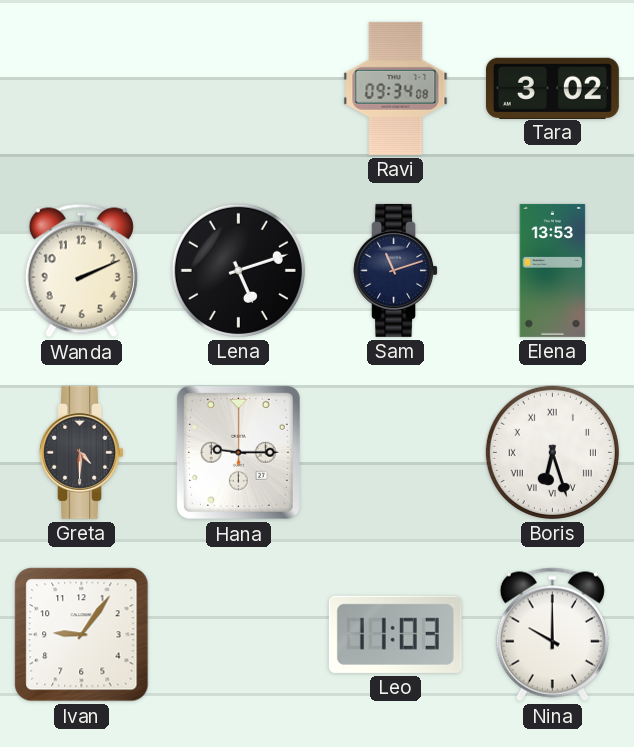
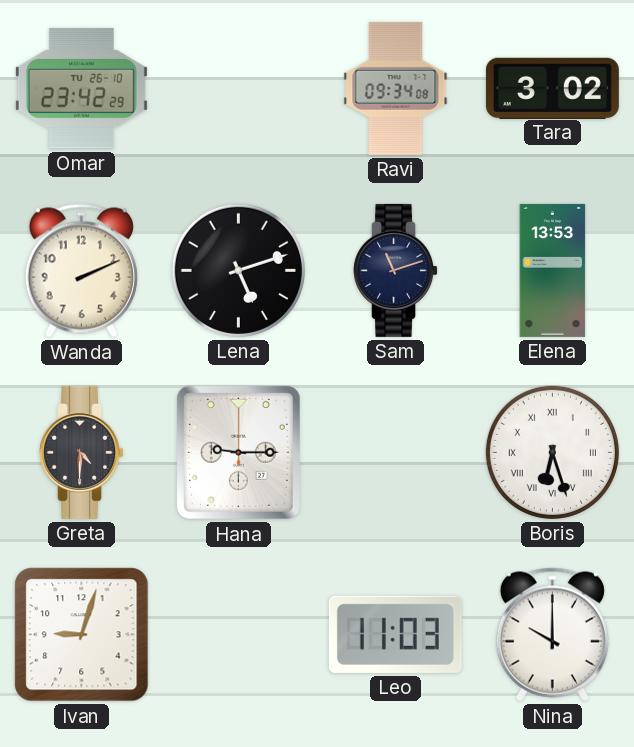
Omar: none -> 23:42 (81, 88)
Ivan: 9:06 -> 9:03 (82, 635)
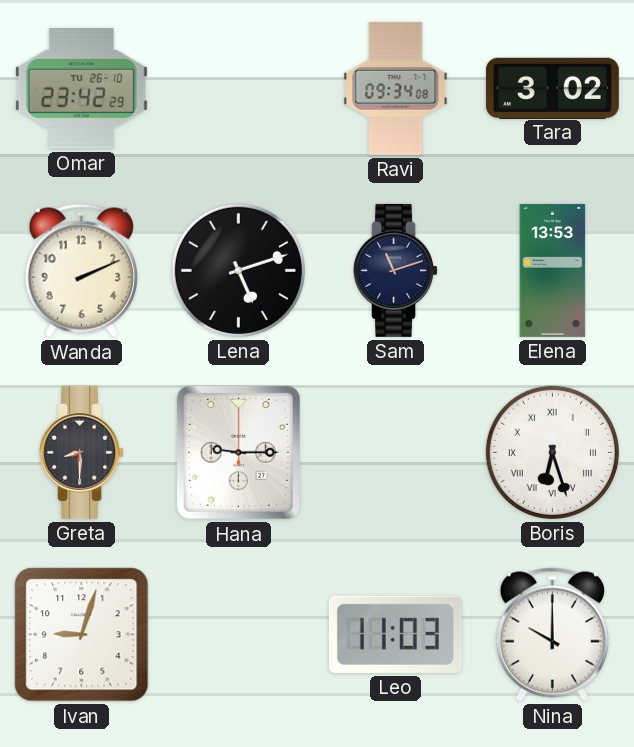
Greta: 4:30 -> 8:30 (81, 452)
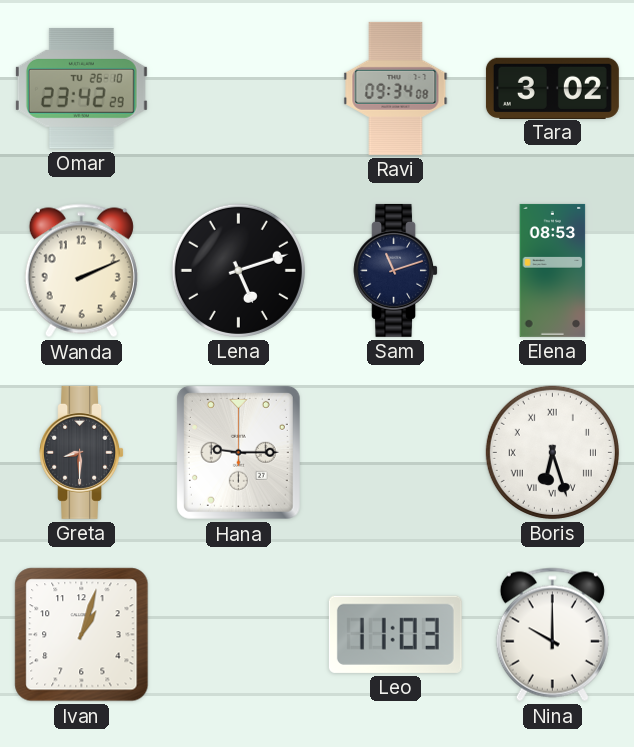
Elena: 13:53 -> 08:53 (553, 270)
Ivan: 9:03 -> 1:03 (82, 635)
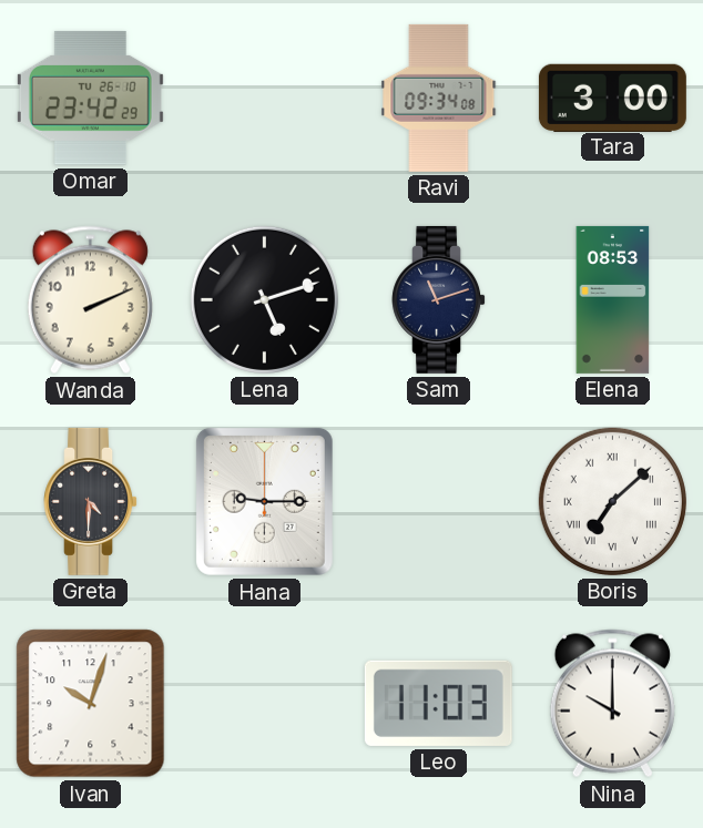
Tara: 3:02 -> 3:00 (612, 98)
Greta: 8:30 -> 4:30 (90, 501)
Boris: 6:27 -> 7:08 (612, 501)
Ivan: 1:03 -> 10:03 (91, 704)
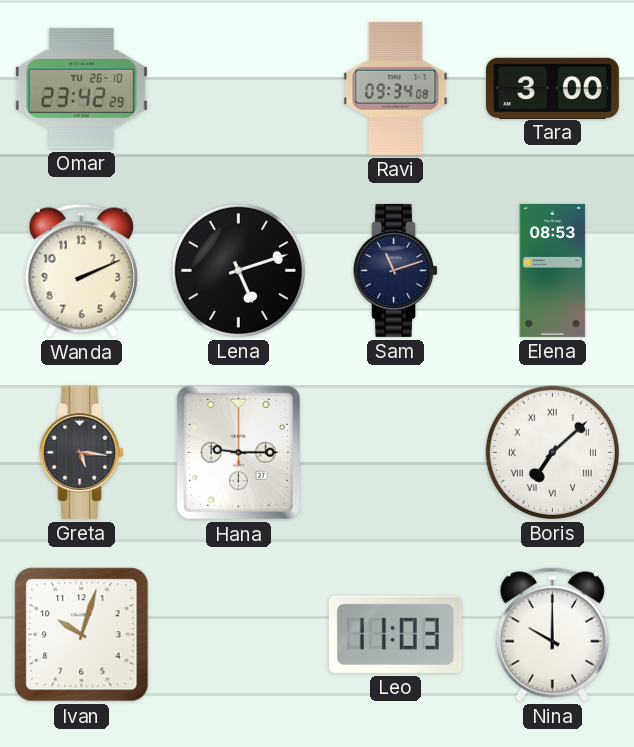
Greta: 4:30 -> 5:16 (81, 452)
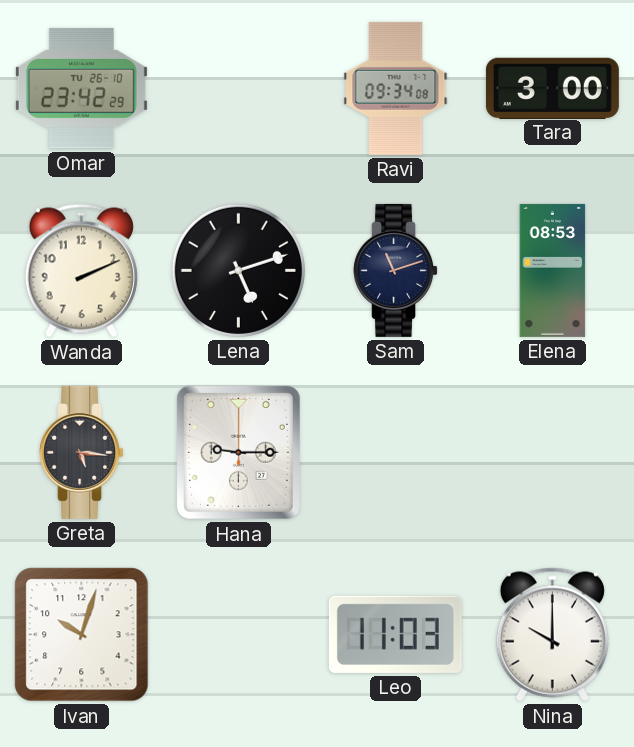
Boris: 7:08 -> none (552, 452)
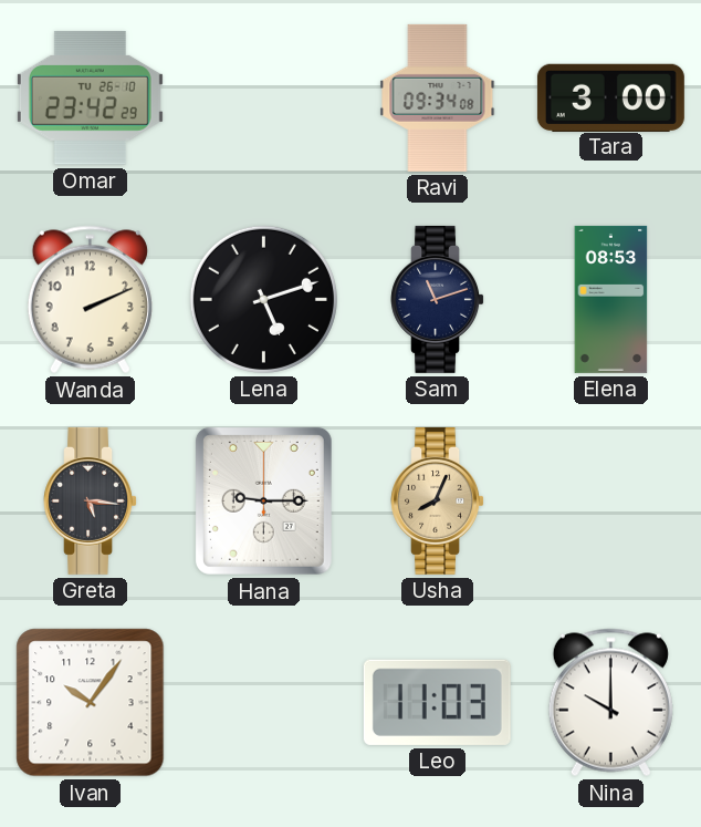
Usha: none -> 8:04 (437, 500)
Ivan: 10:03 -> 10:06 (91, 703)
